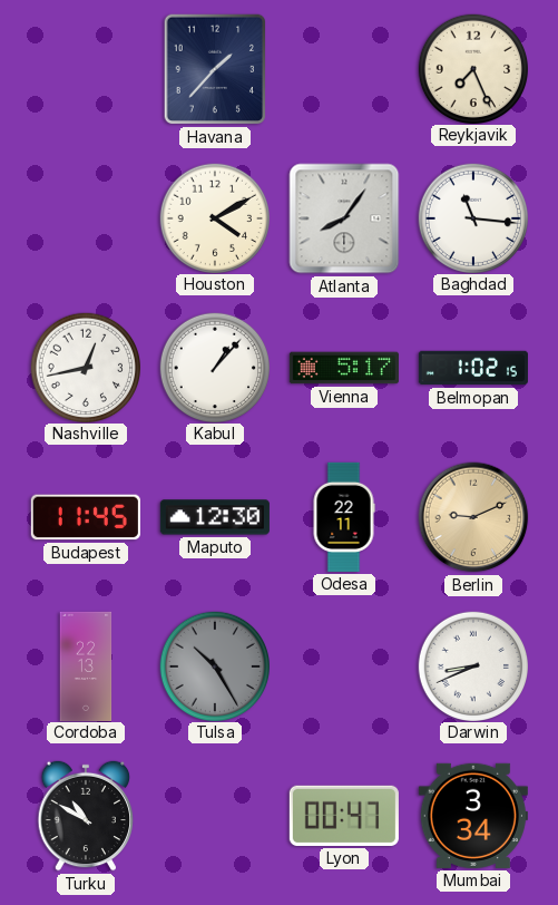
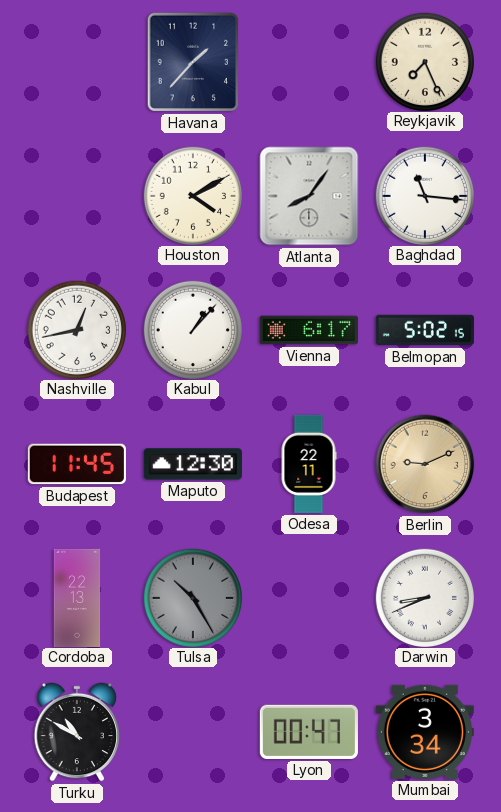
Vienna: 5:17 -> 6:17 (309, 330)
Belmopan: 1:02 -> 5:02 (425, 330)
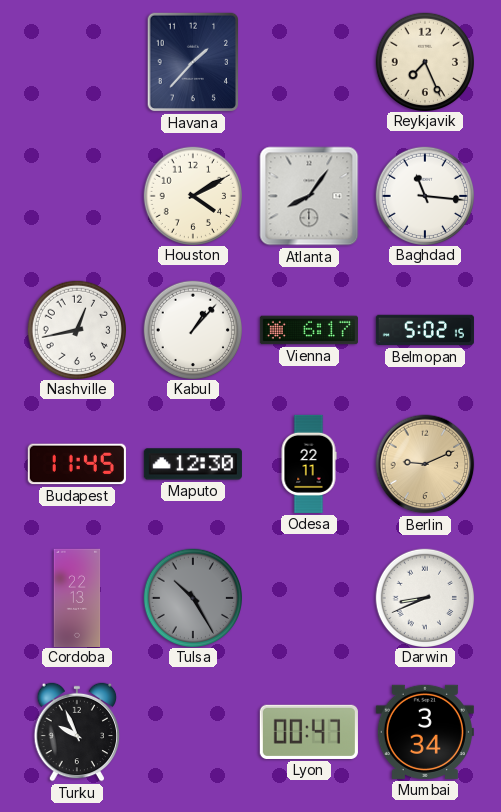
Turku: 10:50 -> 9:56 (77, 732)
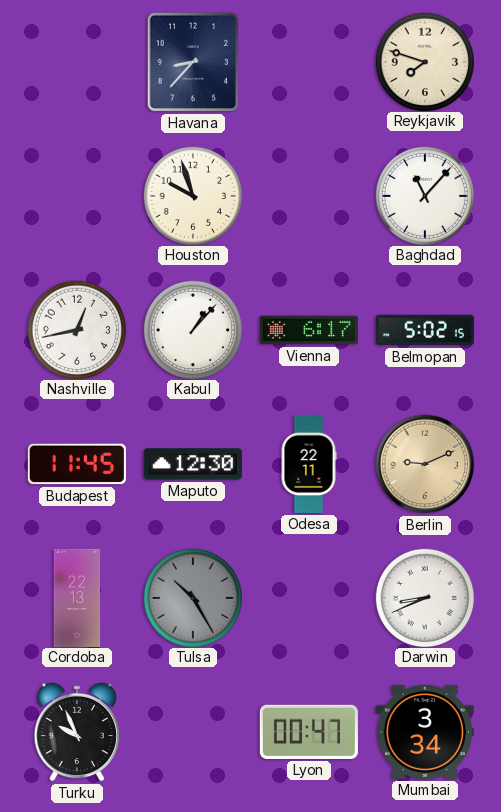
Havana: 1:37 -> 8:37 (193, 62)
Reykjavik: 7:26 -> 7:48 (424, 61)
Houston: 4:10 -> 9:57 (192, 195)
Atlanta: 8:06 -> none (309, 196)
Baghdad: 11:16 -> 11:07 (424, 195)
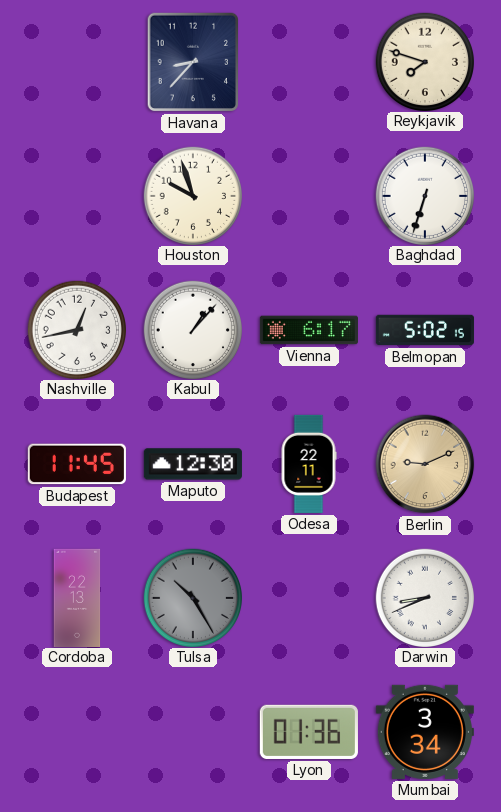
Baghdad: 11:07 -> 6:33 (424, 195)
Turku: 9:56 -> none (77, 732)
Lyon: 00:47 -> 01:36 (309, 732)
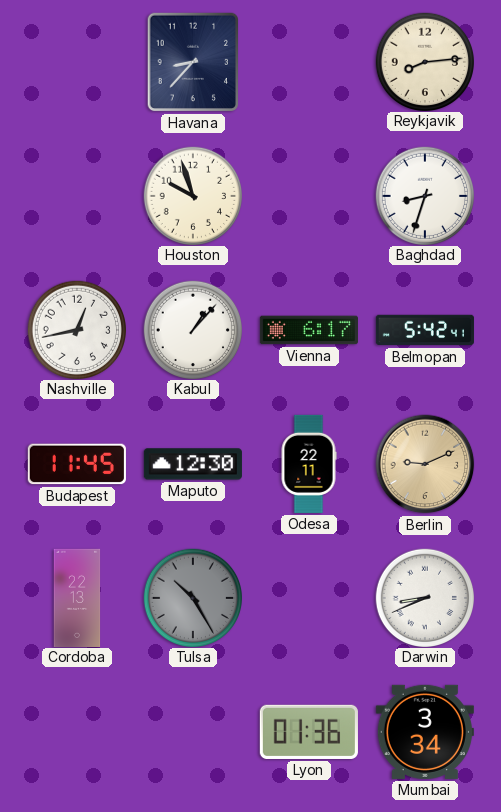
Reykjavik: 7:48 -> 8:14 (424, 61)
Baghdad: 6:33 -> 8:33 (424, 195)
Belmopan: 5:02 -> 5:42 (425, 330)
